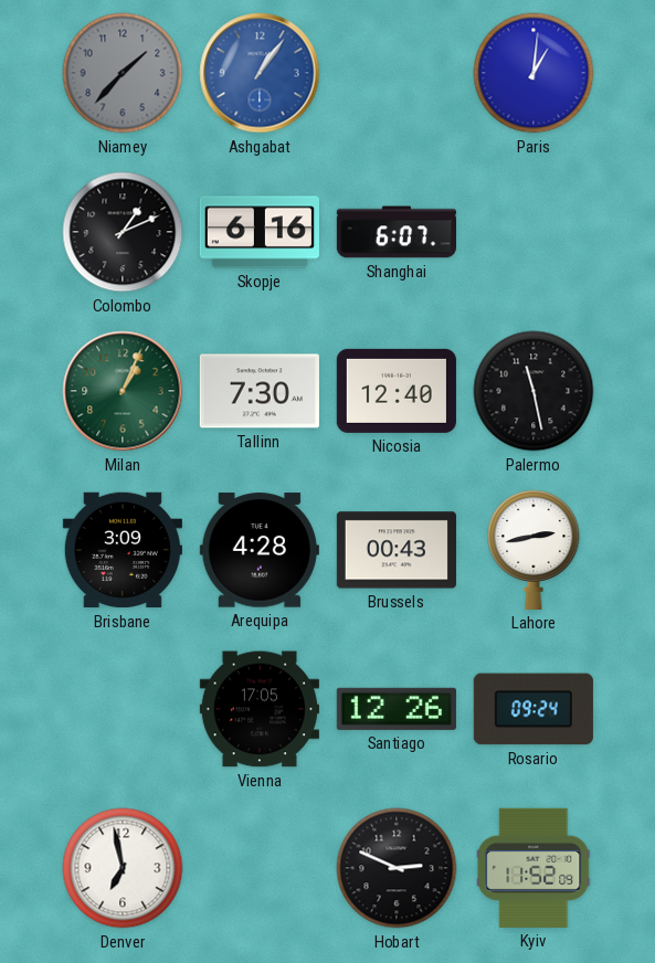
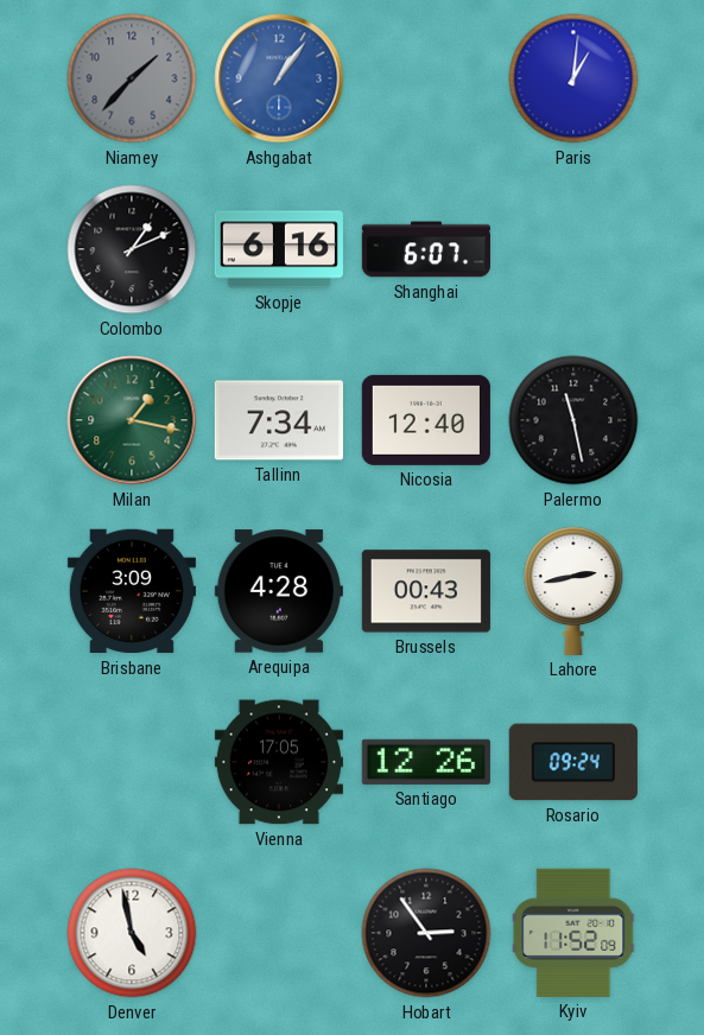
Milan: 1:04 -> 1:17 (132, 420)
Tallinn: 7:30 -> 7:34 (279, 420)
Denver: 6:58 -> 4:58 (132, 933)
Hobart: 2:49 -> 2:54 (426, 933)
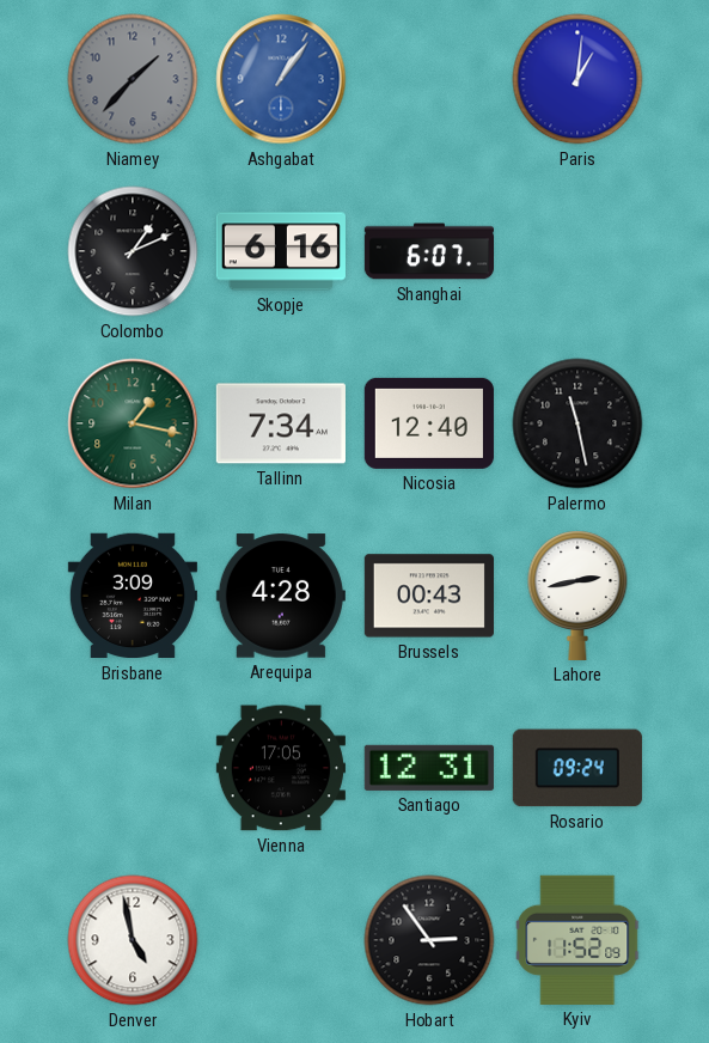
Santiago: 12:26 -> 12:31 (429, 768)
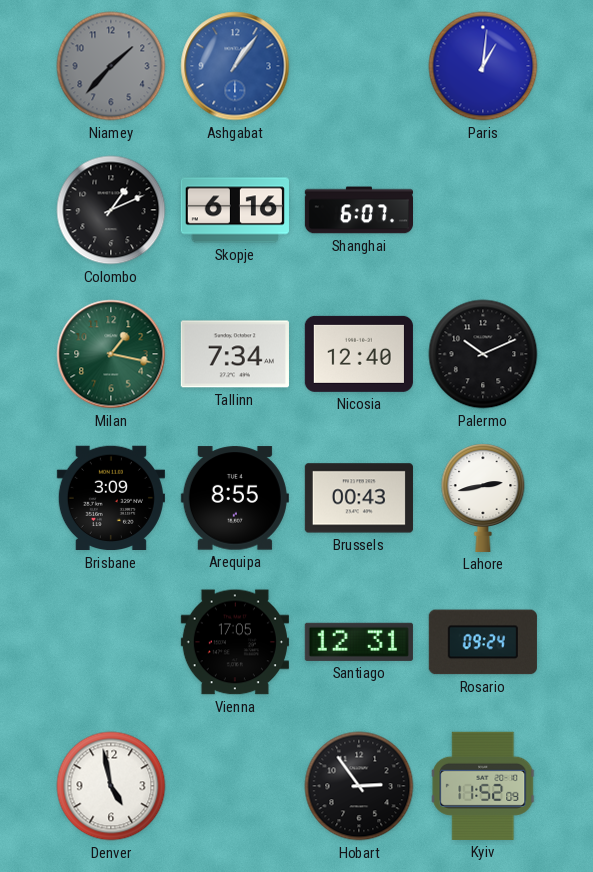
Palermo: 11:28 -> 10:11 (483, 354)
Arequipa: 4:28 -> 8:55 (235, 498)
